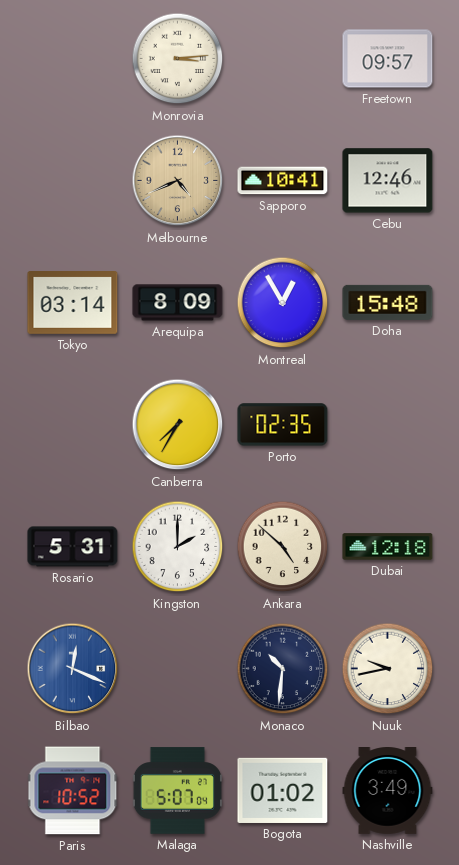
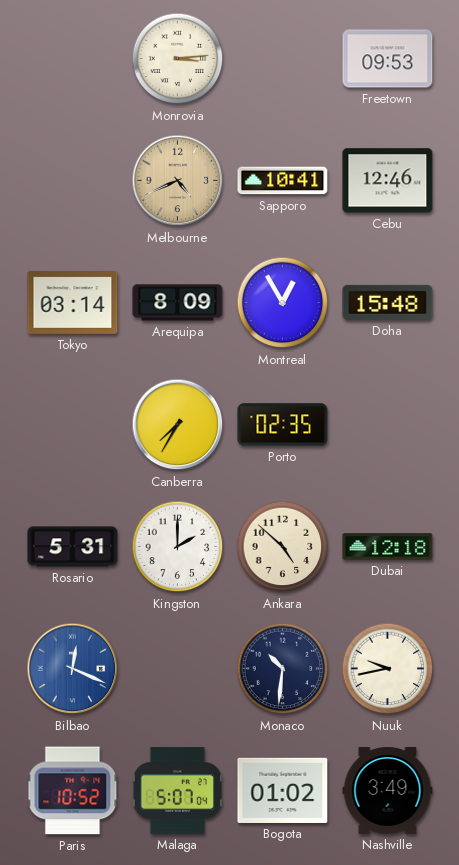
Freetown: 09:57 -> 09:53 (388, 59)
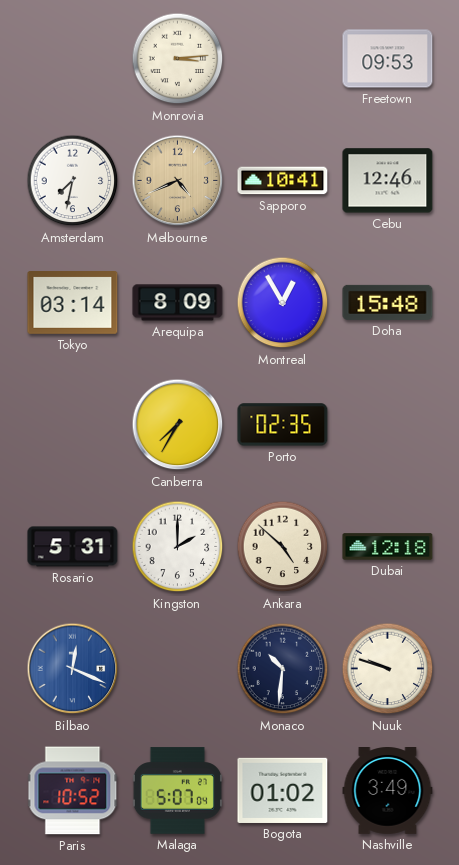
Amsterdam: none -> 7:32 (73, 181)
Nuuk: 9:43 -> 9:48 (388, 669)
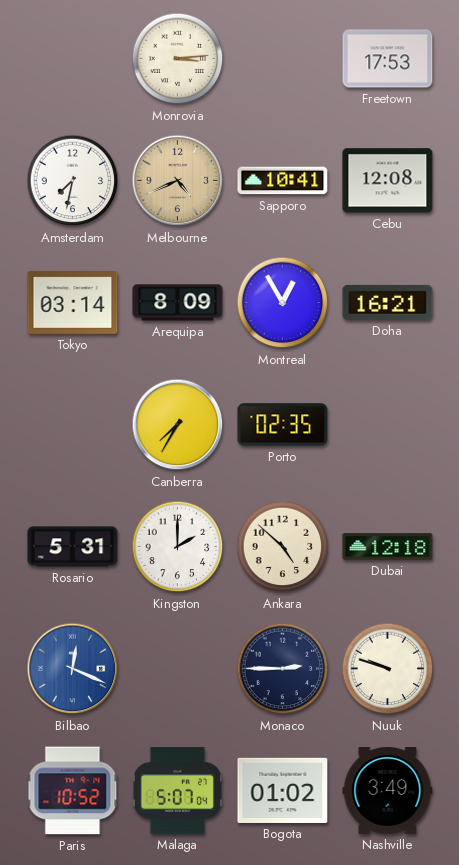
Freetown: 09:53 -> 17:53 (388, 59)
Cebu: 12:46 -> 12:08 (388, 181)
Doha: 15:48 -> 16:21 (388, 302)
Monaco: 10:31 -> 2:45 (283, 669)
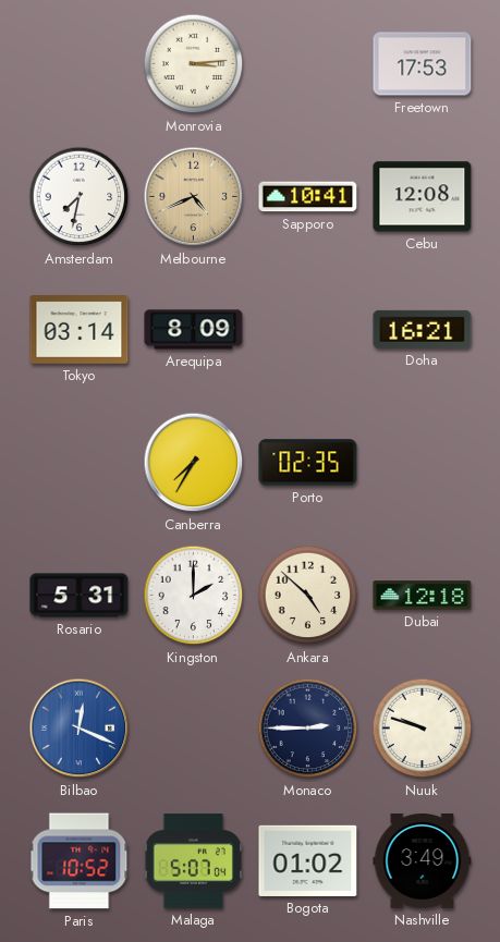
Montreal: 12:55 -> none (283, 303)
